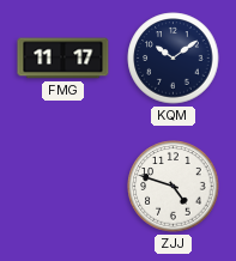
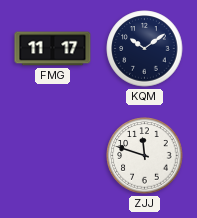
ZJJ: 4:48 -> 11:48 (145, 156)
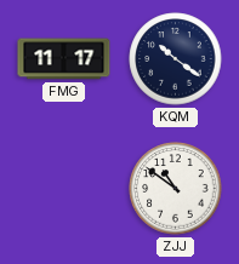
KQM: 10:09 -> 10:21 (176, 59)
ZJJ: 11:48 -> 10:51 (176, 189)
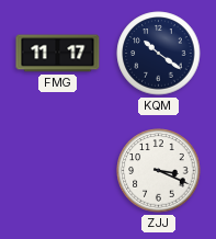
ZJJ: 10:51 -> 3:19 (159, 171)
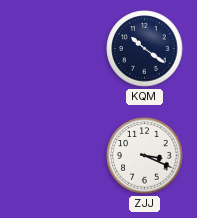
FMG: 11:17 -> none (58, 54)
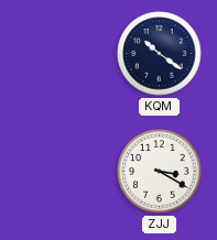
ZJJ: 3:19 -> 3:20 (160, 172)
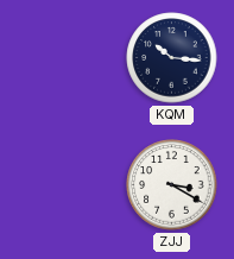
KQM: 10:21 -> 10:16 (172, 58)
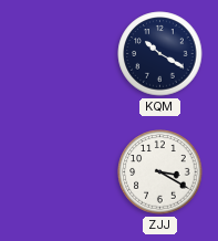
KQM: 10:16 -> 10:20 (160, 54)
